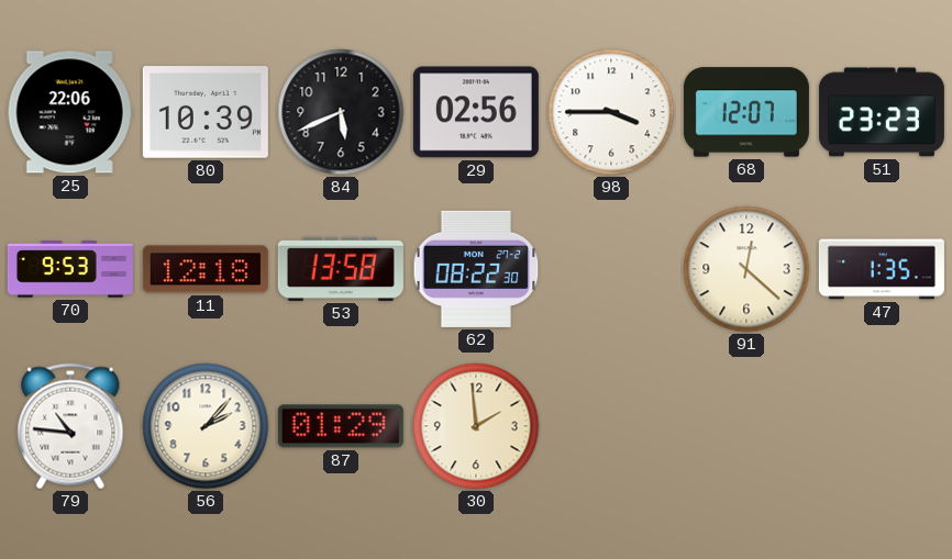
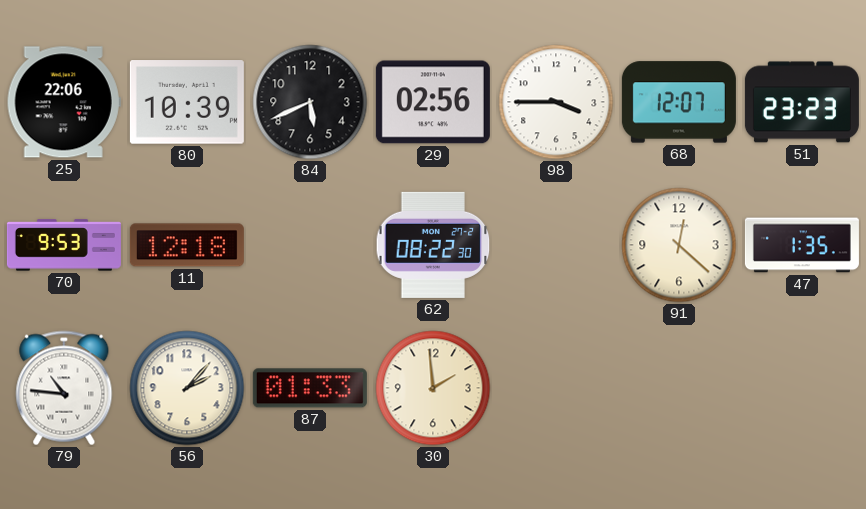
53: 13:58 -> none (341, 269)
87: 01:29 -> 01:33 (310, 388)
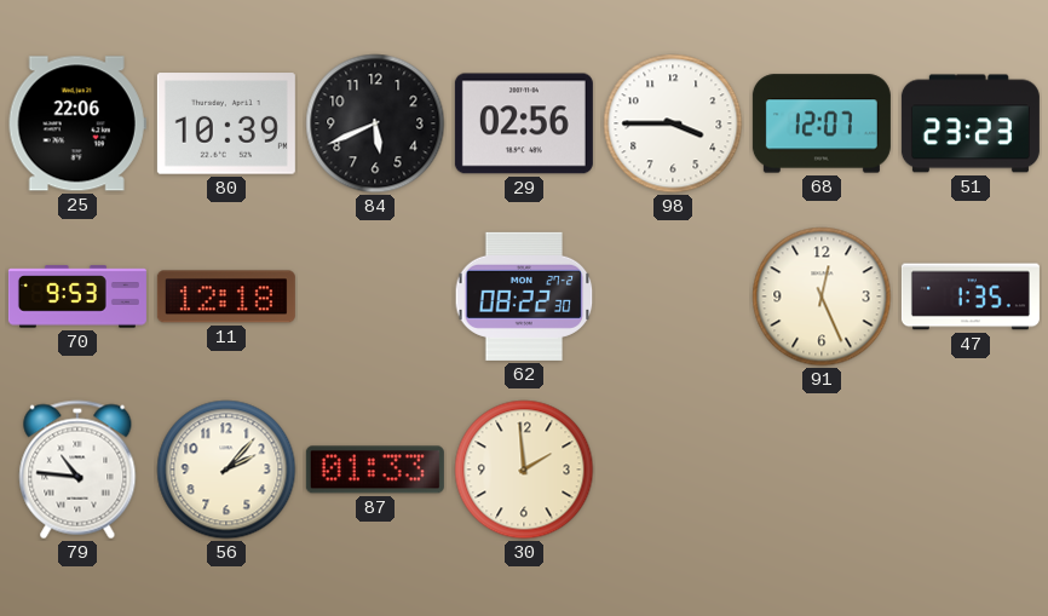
91: 12:22 -> 12:26 (822, 297)
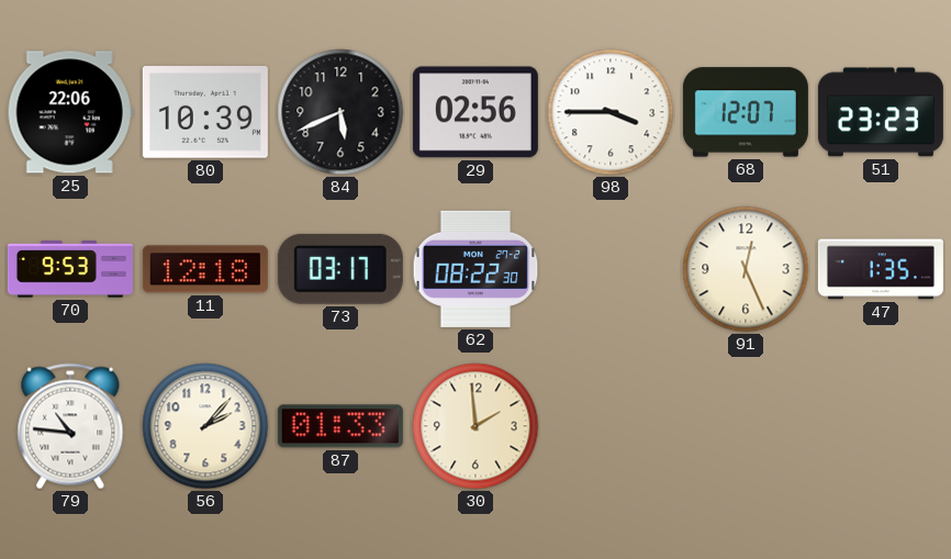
73: none -> 03:17 (340, 269)
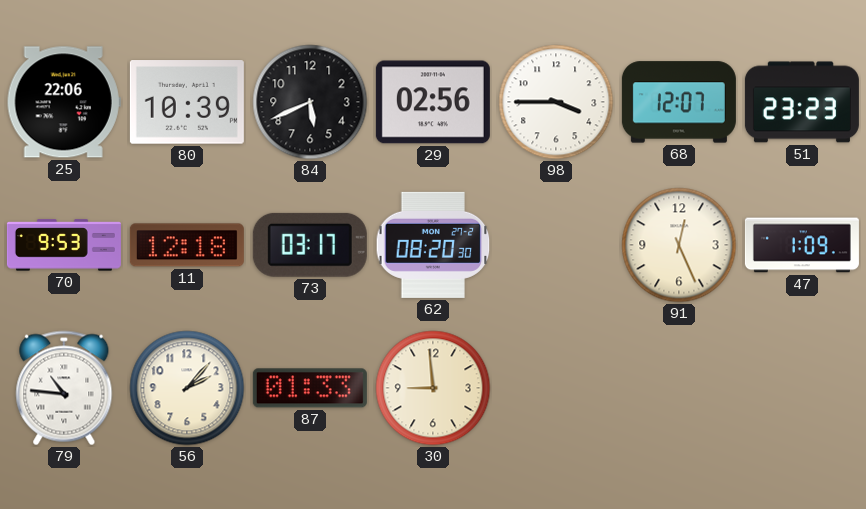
62: 08:22 -> 08:20 (433, 245)
47: 1:35 -> 1:09 (802, 245)
30: 1:59 -> 8:59 (433, 388)
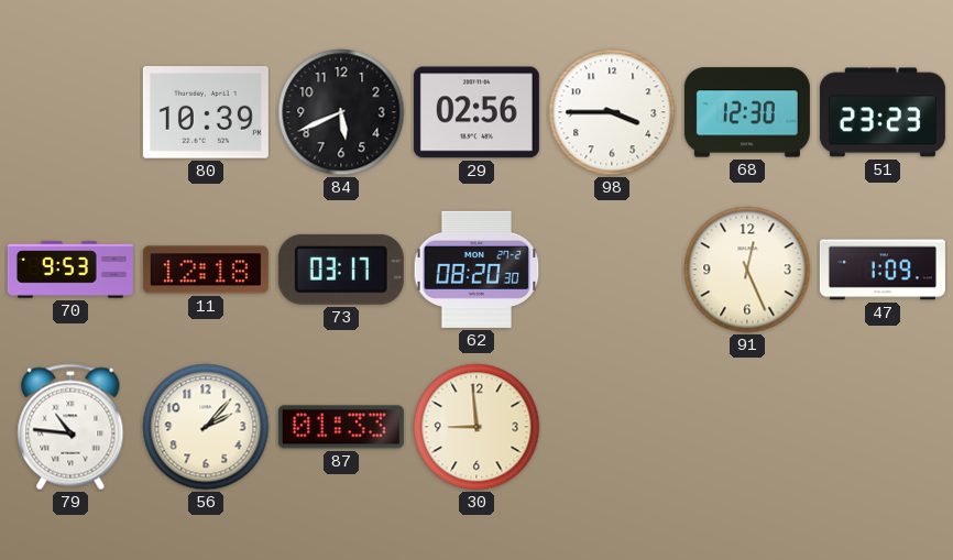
25: 22:06 -> none (64, 102)
68: 12:07 -> 12:30 (747, 112)
